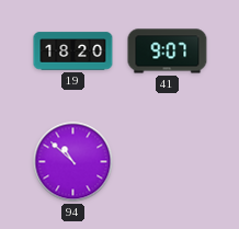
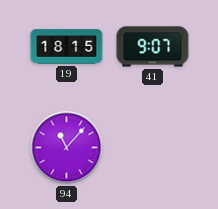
19: 18:20 -> 18:15 (67, 47)
94: 10:52 -> 11:07 (67, 148)
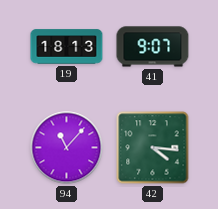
19: 18:15 -> 18:13 (67, 47)
42: none -> 4:16 (153, 148)
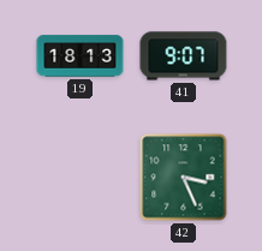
94: 11:07 -> none (67, 148)
42: 4:16 -> 3:26 (184, 178)
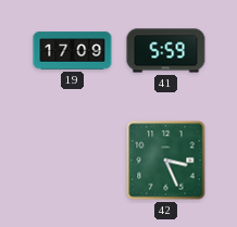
19: 18:13 -> 17:09 (73, 51)
41: 9:07 -> 5:59 (166, 51)
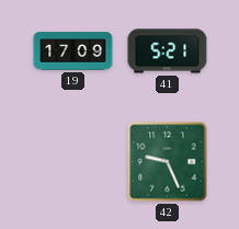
41: 5:59 -> 5:21 (168, 51)
42: 3:26 -> 9:26 (168, 162)
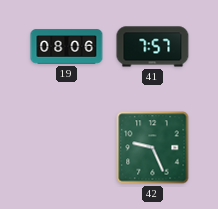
19: 17:09 -> 08:06 (67, 47)
41: 5:21 -> 7:57 (153, 47)
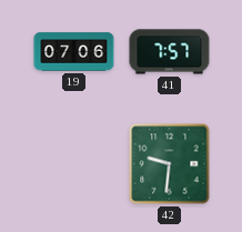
19: 08:06 -> 07:06 (74, 52)
42: 9:26 -> 9:31 (170, 164)
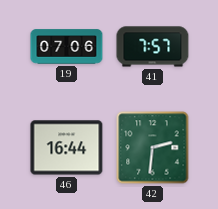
46: none -> 16:44 (67, 148)
42: 9:31 -> 2:31 (153, 148)
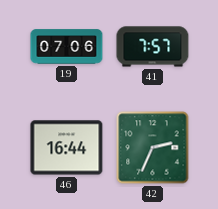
42: 2:31 -> 2:34 (153, 148)
